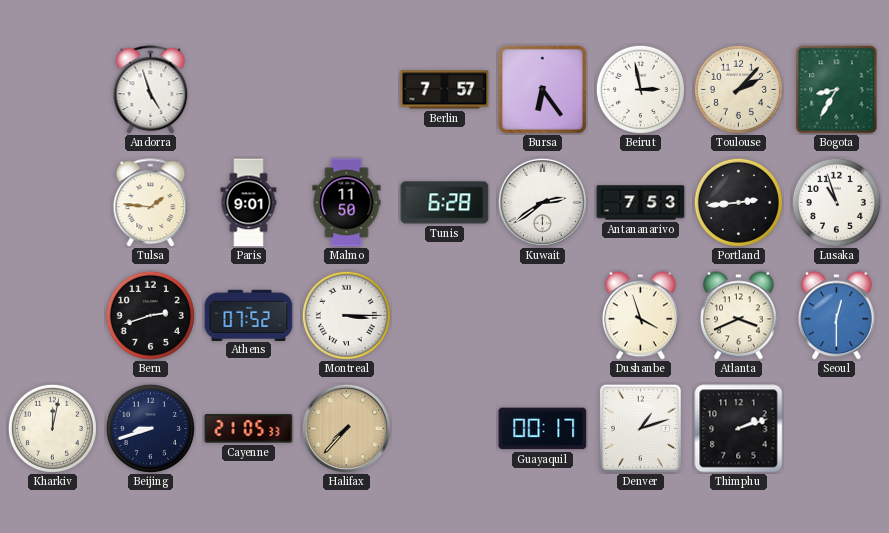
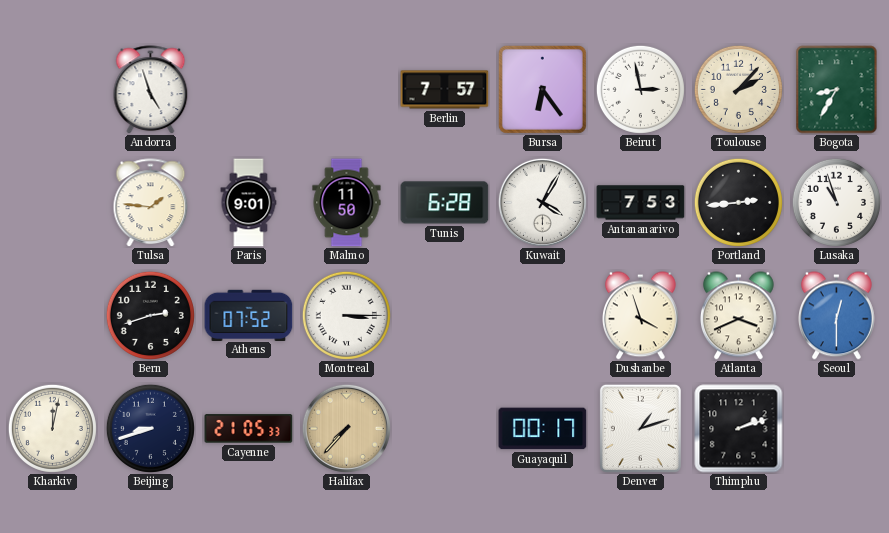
Kuwait: 2:39 -> 4:05 (542, 202)
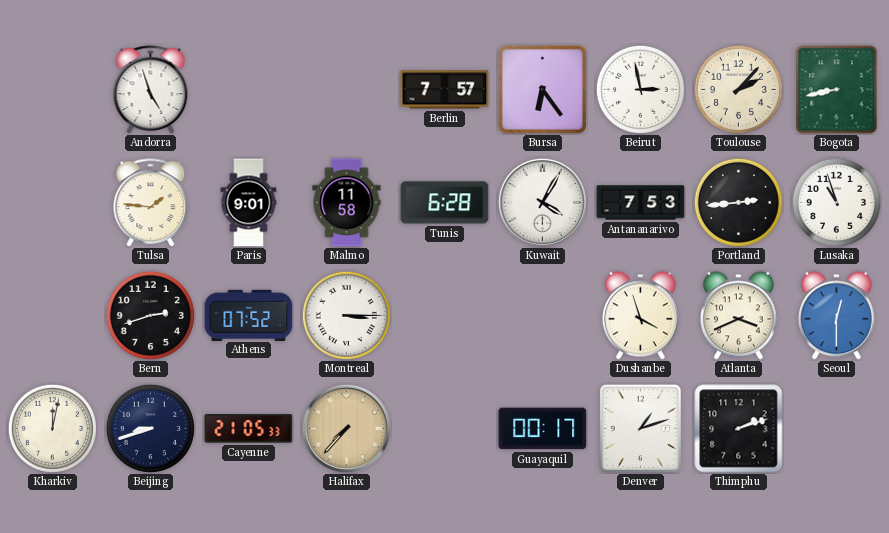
Bogota: 8:35 -> 8:43 (837, 90)
Malmo: 11:50 -> 11:58 (347, 203)
